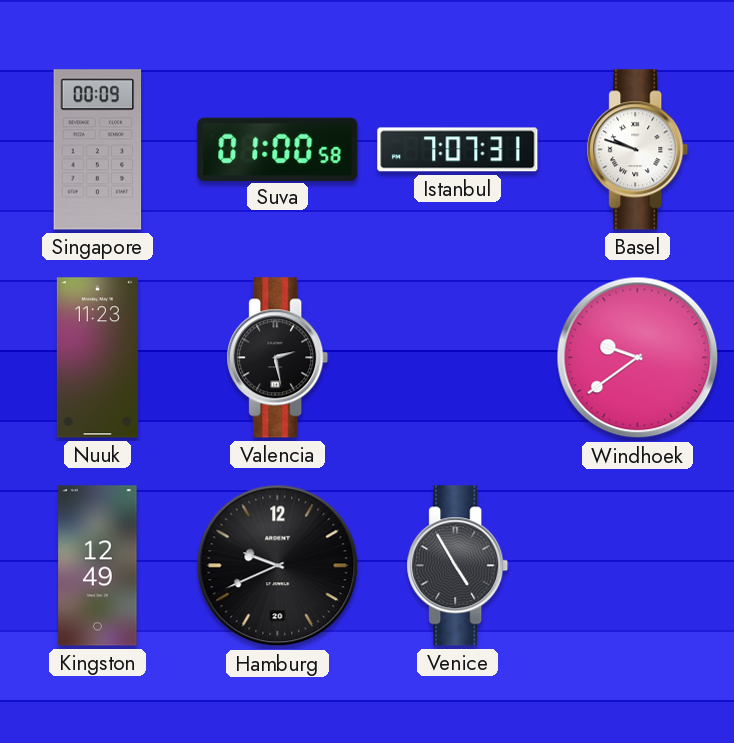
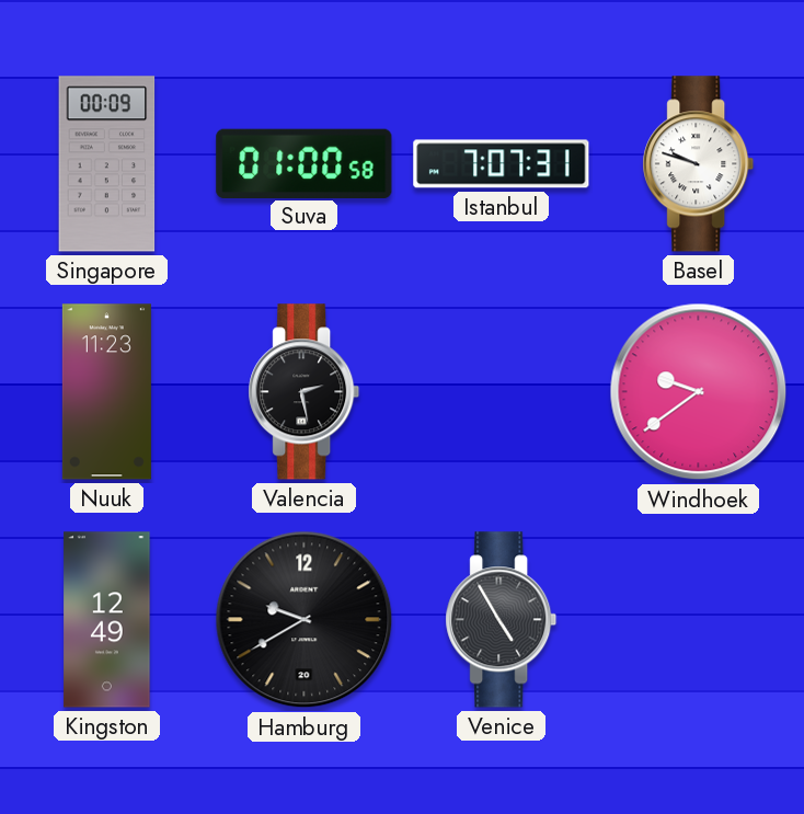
Hamburg: 9:41 -> 9:40 (305, 620)
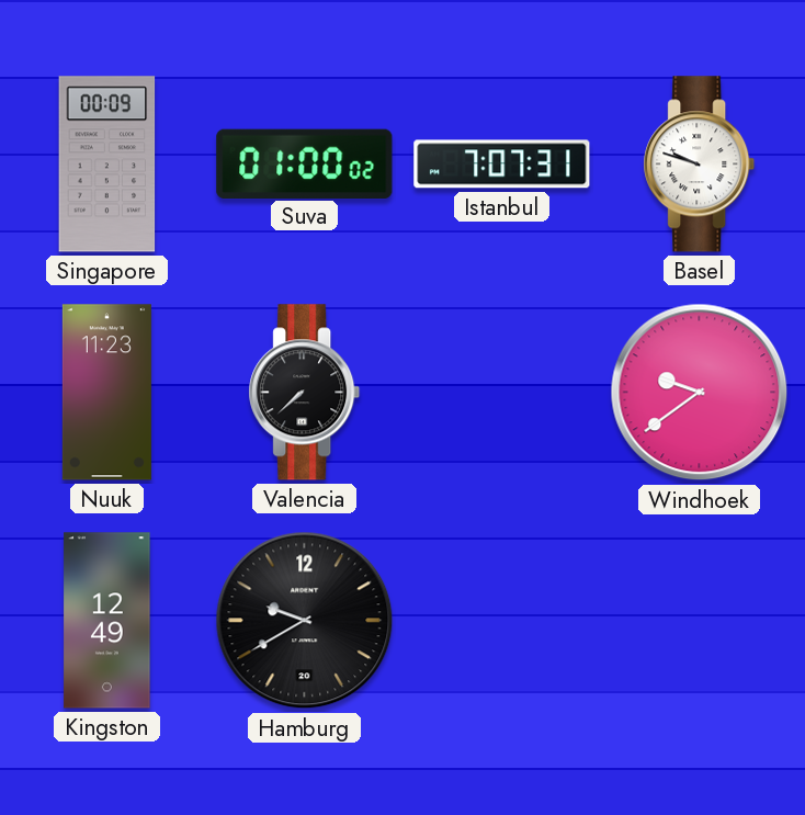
Suva: 01:00:58 -> 01:00:02 (305, 163)
Valencia: 2:28 -> 7:38 (305, 393)
Venice: 4:55 -> none (502, 620)
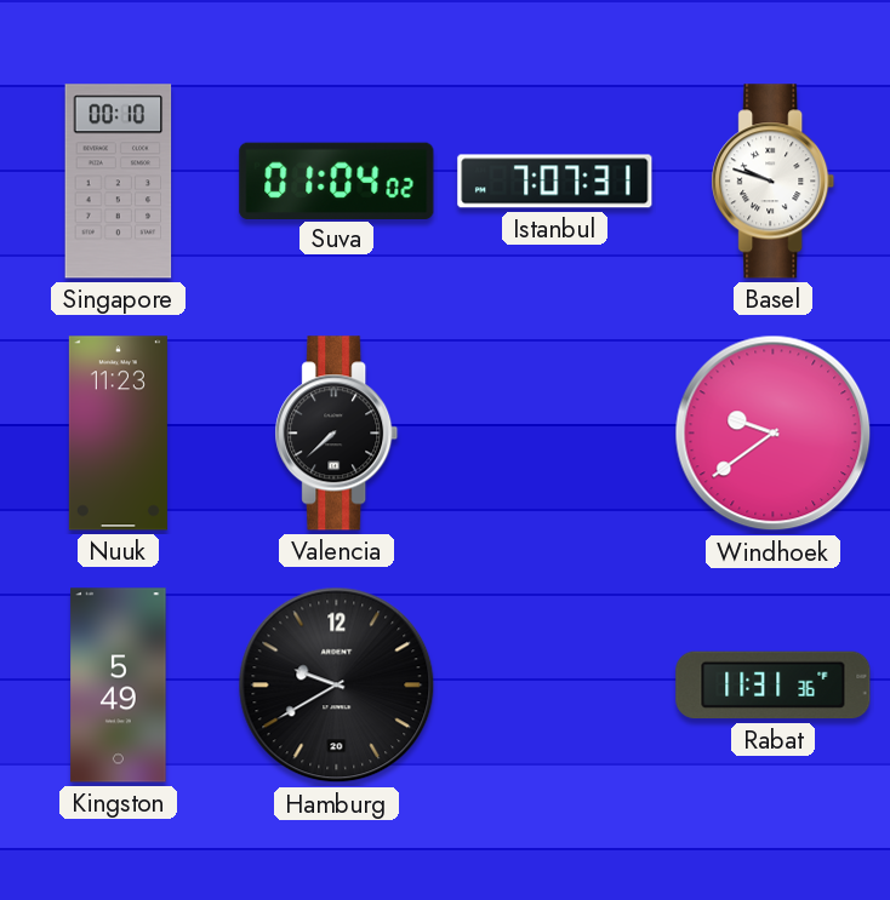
Singapore: 00:09 -> 00:10 (119, 182)
Suva: 01:00 -> 01:04 (337, 180)
Kingston: 12:49 -> 5:49 (119, 686)
Rabat: none -> 11:31 (774, 686)
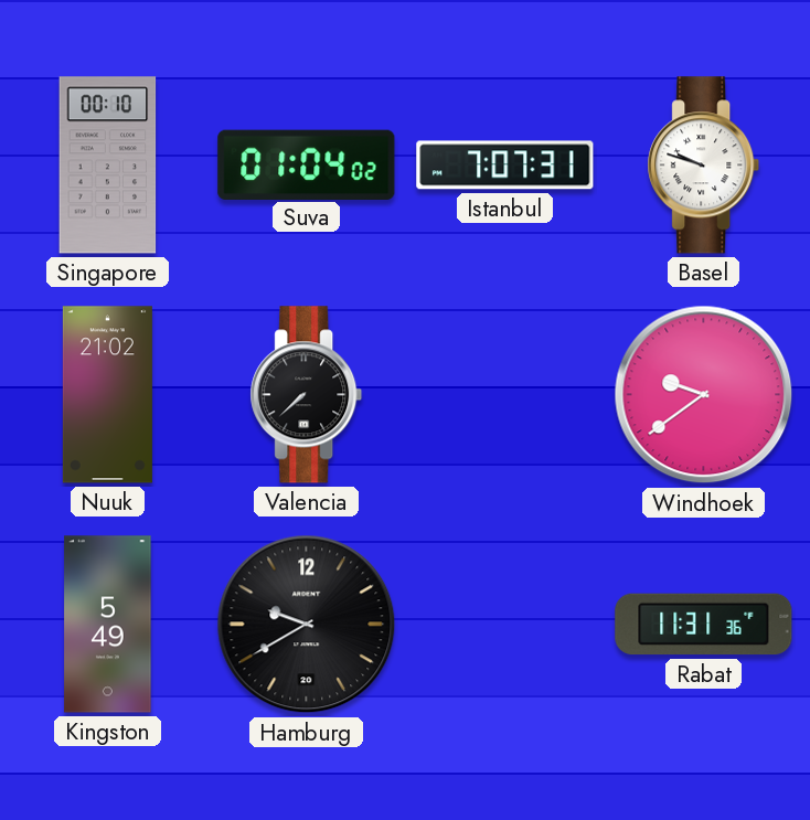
Nuuk: 11:23 -> 21:02 (107, 395)
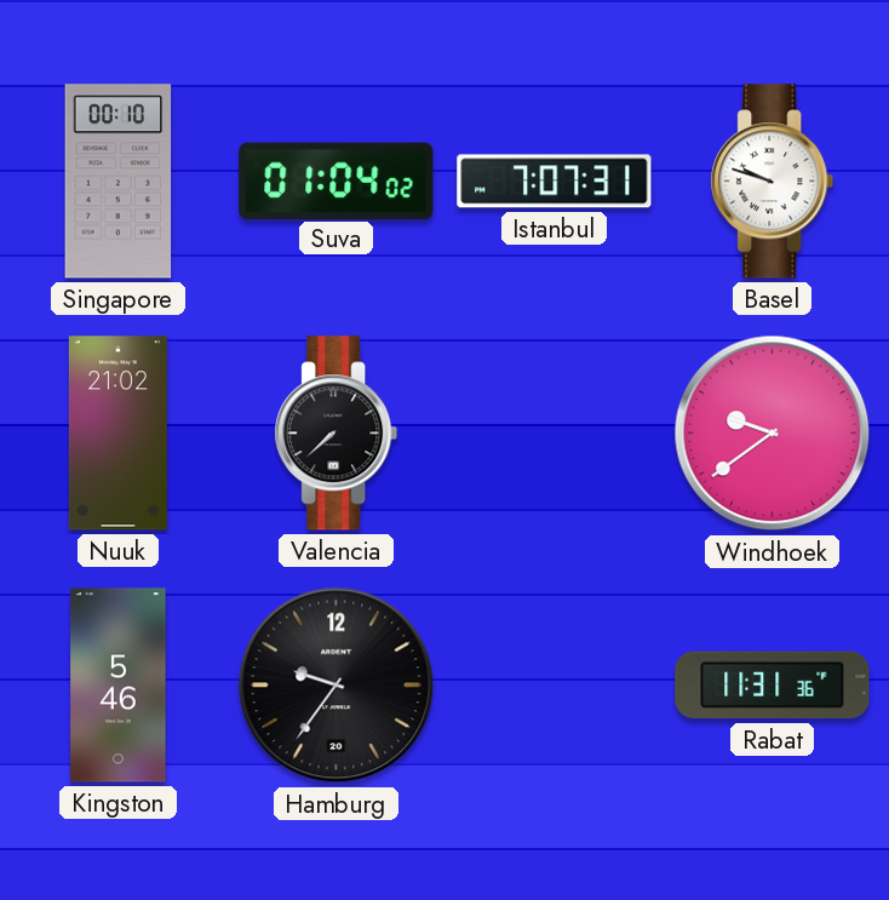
Kingston: 5:49 -> 5:46 (119, 686)
Hamburg: 9:40 -> 9:36 (337, 686)
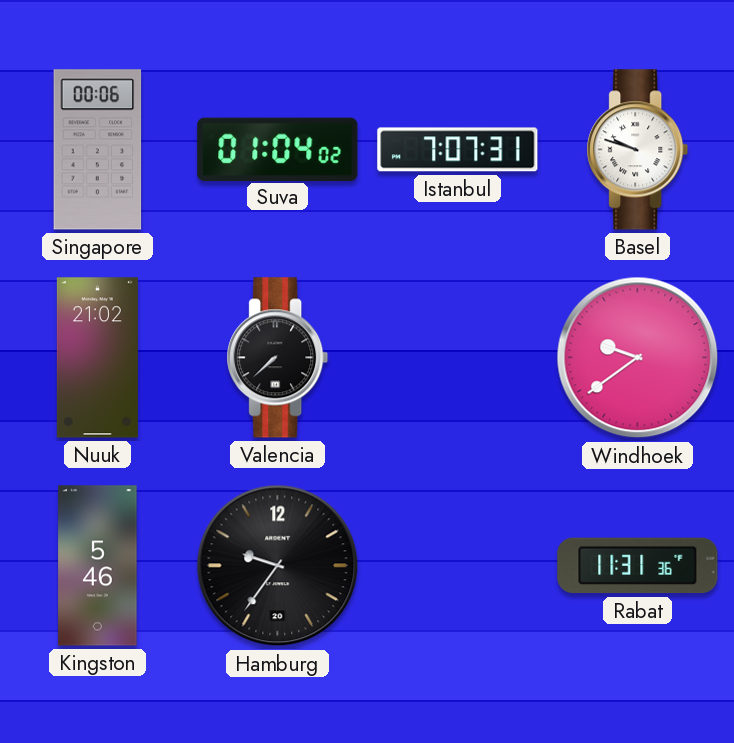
Singapore: 00:10 -> 00:06 (98, 150)
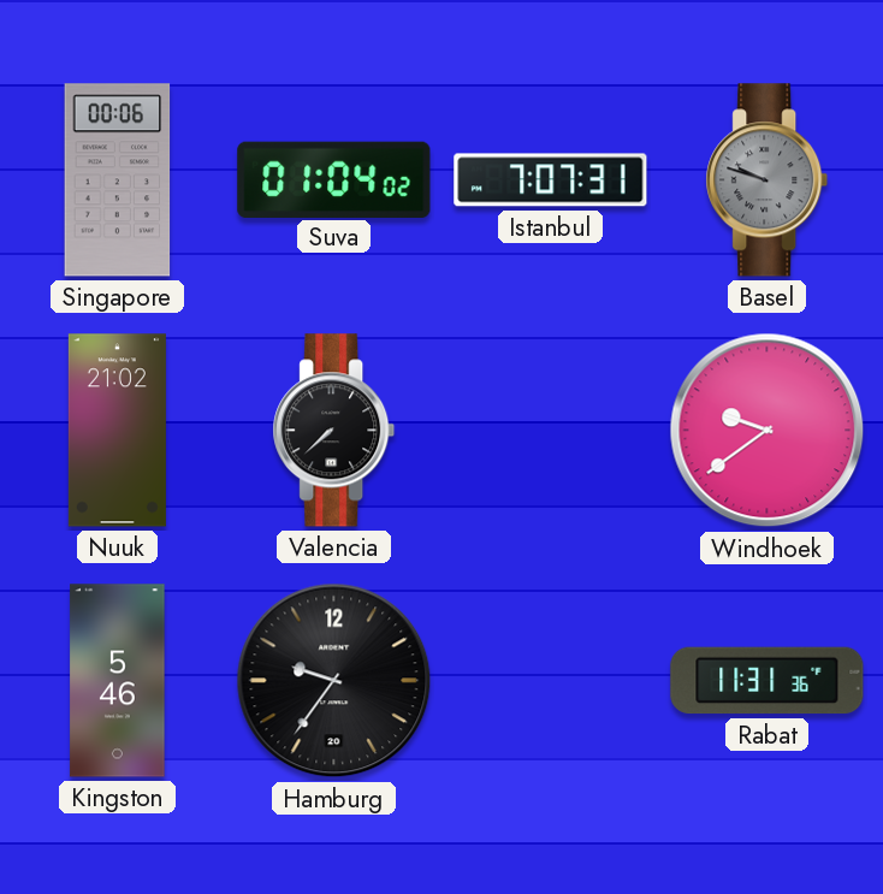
Basel dial: white -> grey (768, 180)
